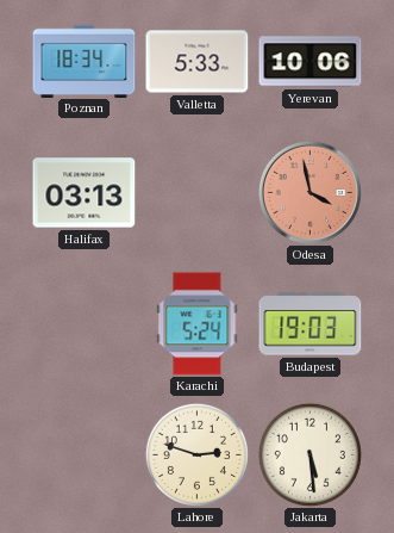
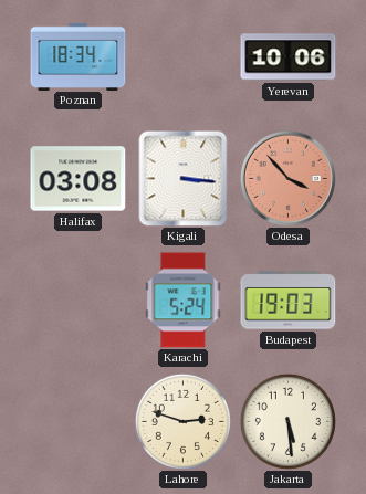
Valletta: 5:33 -> none (198, 62)
Halifax: 03:13 -> 03:08 (79, 179)
Kigali: none -> 3:16 (184, 178)
Odesa: 3:58 -> 3:53 (287, 178)
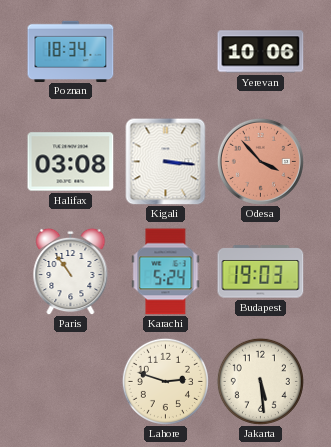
Paris: none -> 10:54 (71, 271)
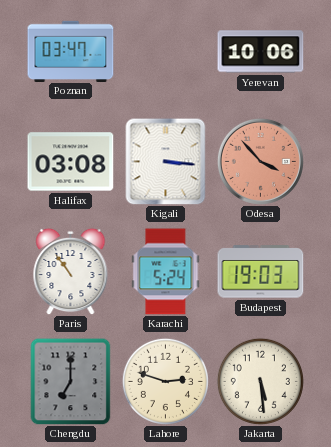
Poznan: 18:34 -> 03:47 (71, 51)
Chengdu: none -> 7:00 (71, 381)
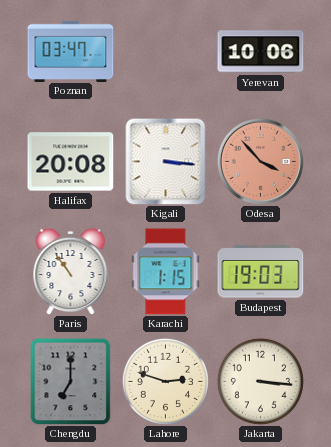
Halifax: 03:08 -> 20:08 (71, 162)
Karachi: 5:24 -> 1:15 (166, 272)
Jakarta: 5:29 -> 3:16 (260, 381)
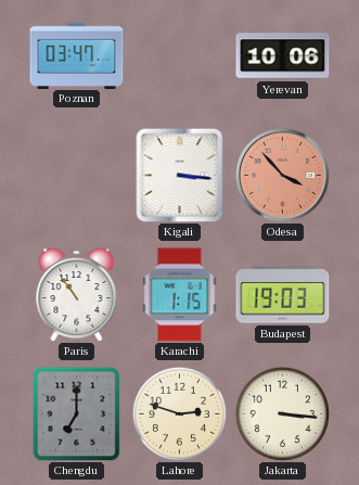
Halifax: 20:08 -> none (71, 162)
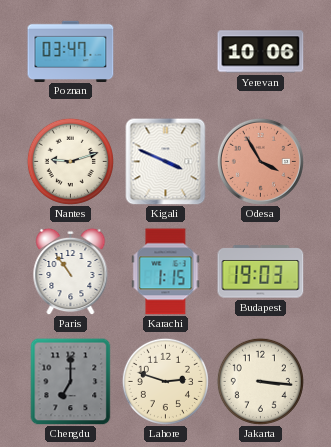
Nantes: none -> 9:12 (70, 161)
Kigali: 3:16 -> 3:49 (166, 161)
Odesa: 3:53 -> 3:55 (260, 161)
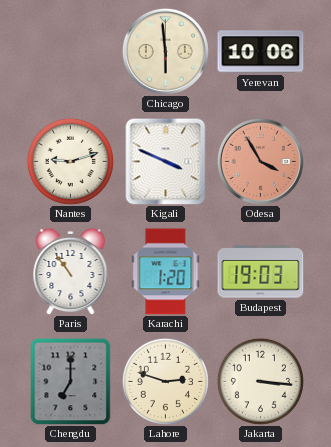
Poznan: 03:47 -> none (71, 51)
Chicago: none -> 5:59 (165, 51)
Karachi: 1:15 -> 1:20 (166, 272)
